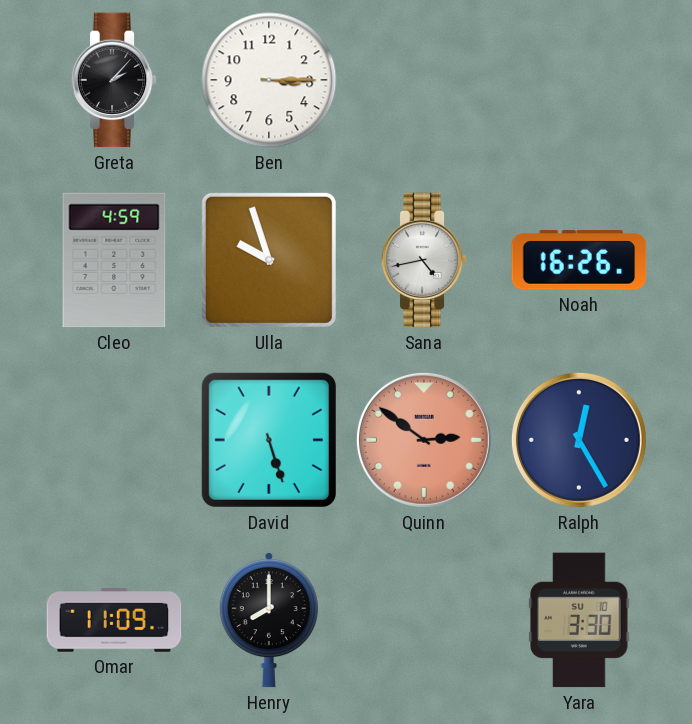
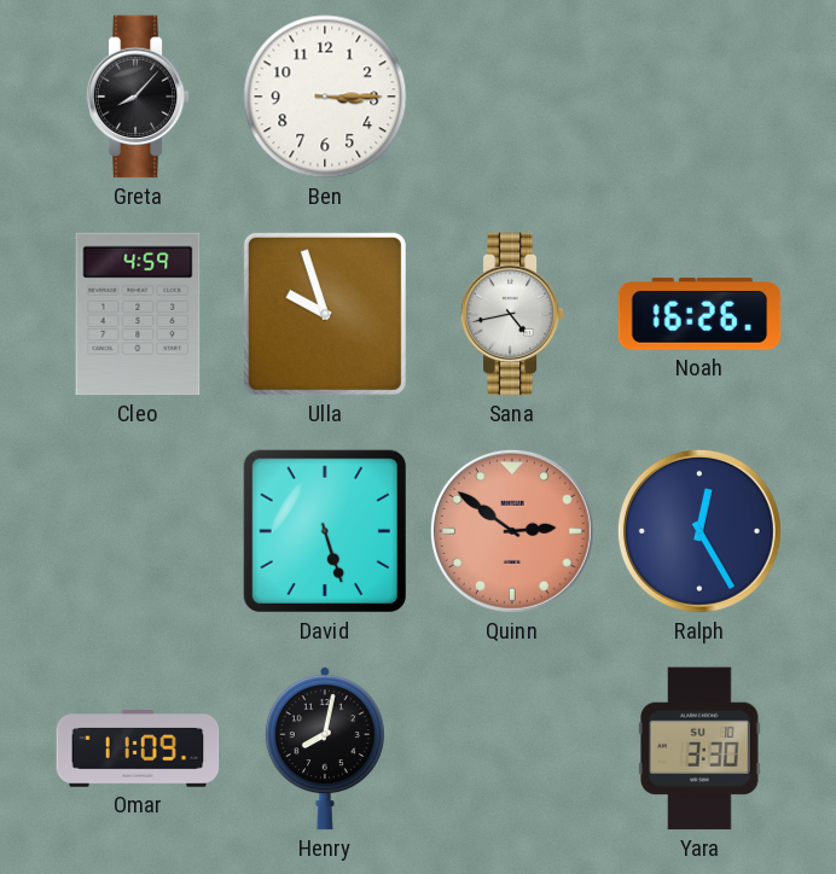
Greta: 2:07 -> 8:07 (138, 97)
Henry: 8:00 -> 8:02 (325, 748)
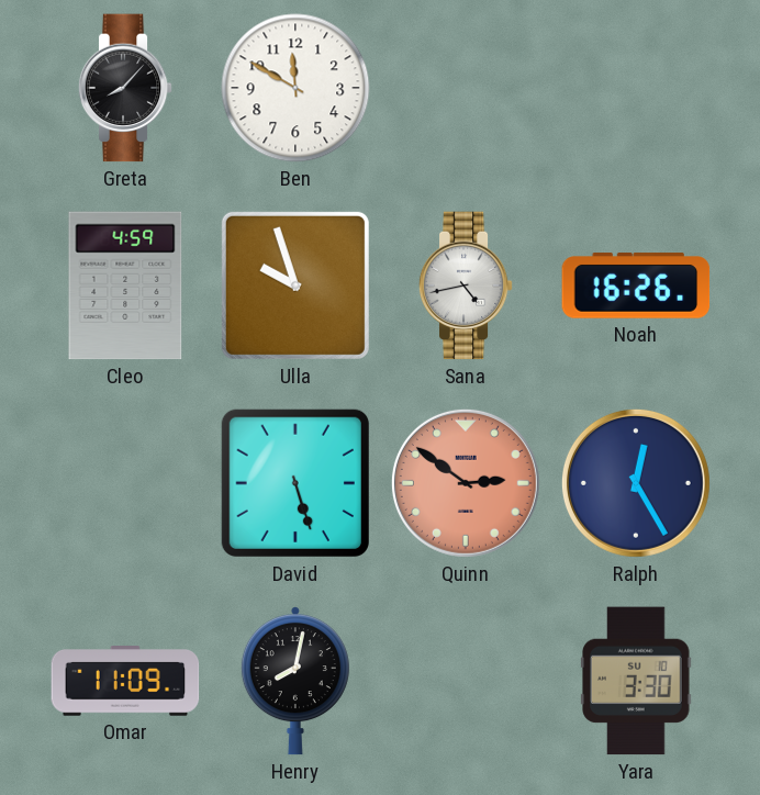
Ben: 3:15 -> 11:50 (295, 88)
